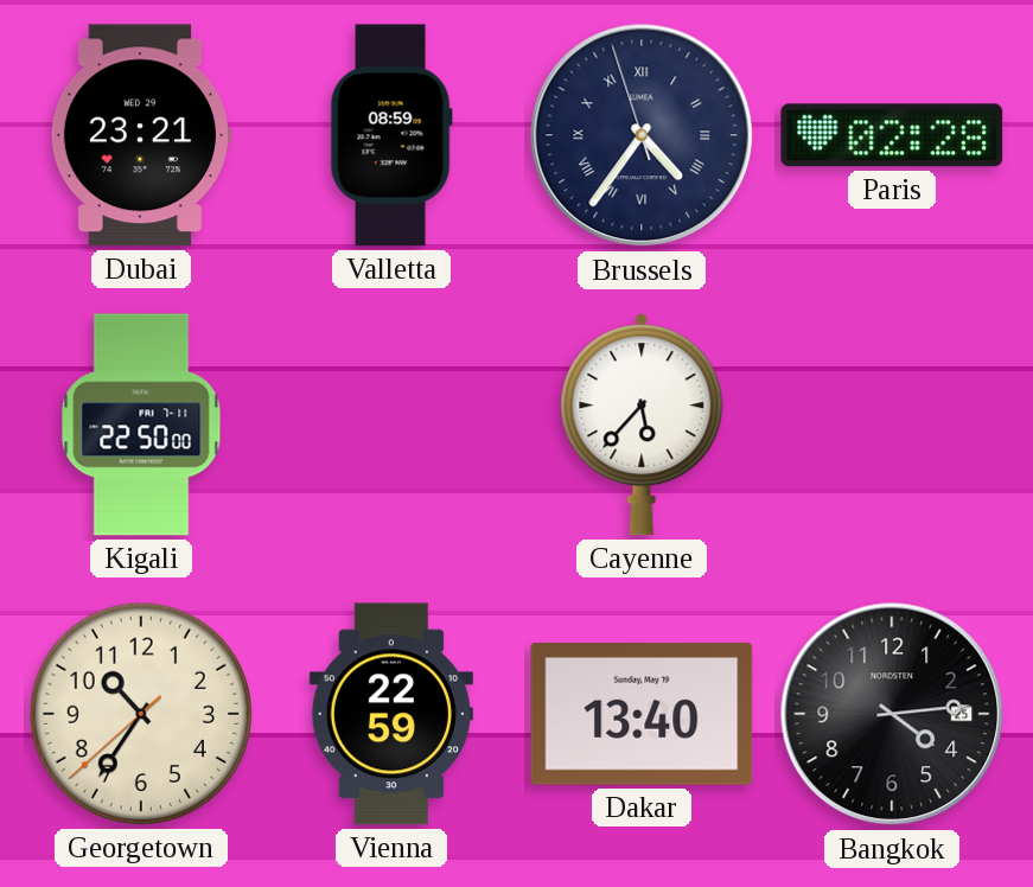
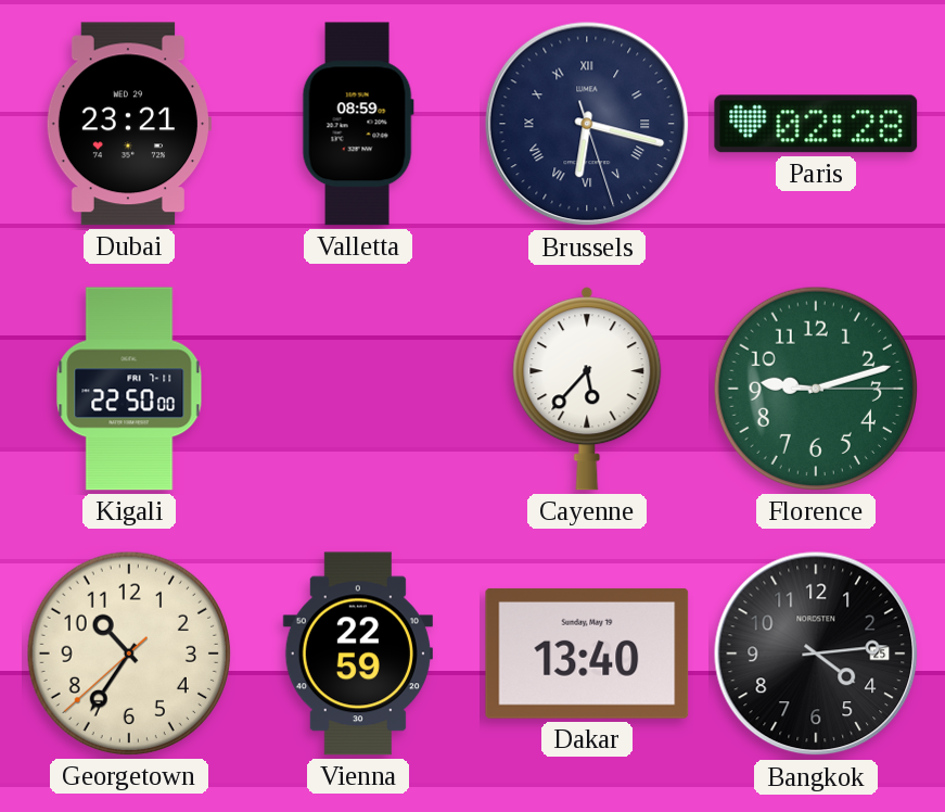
Brussels: 4:35 -> 6:17 (587, 124)
Florence: none -> 9:12 (816, 389)
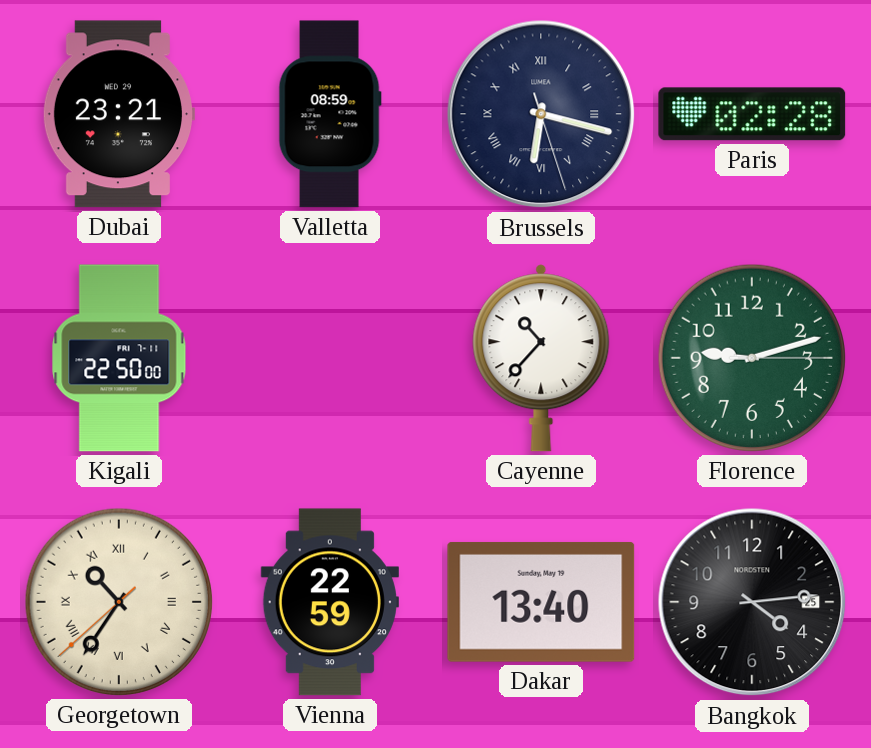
Cayenne: 5:37 -> 10:37 (541, 358)
Georgetown numerals: Arabic -> Roman (119, 602)
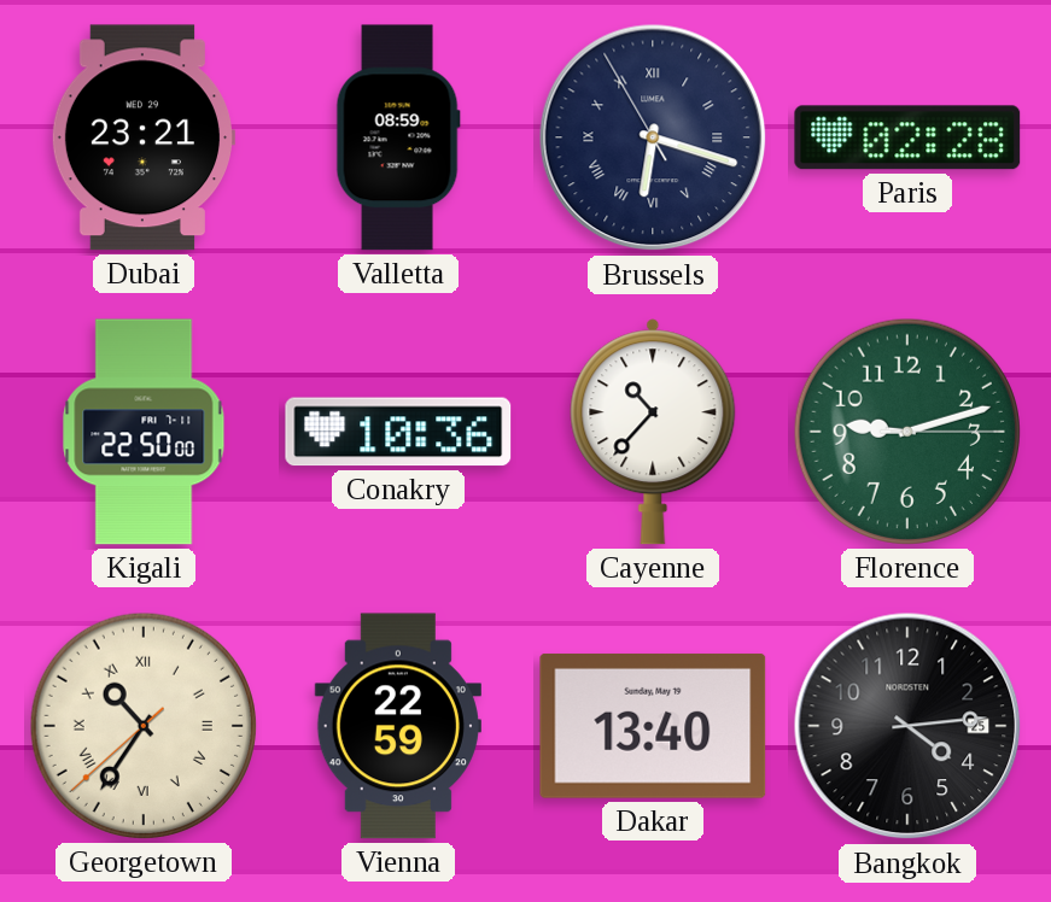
Brussels: 6:17:27 -> 6:17:55 (653, 137)
Conakry: none -> 10:36 (398, 432)
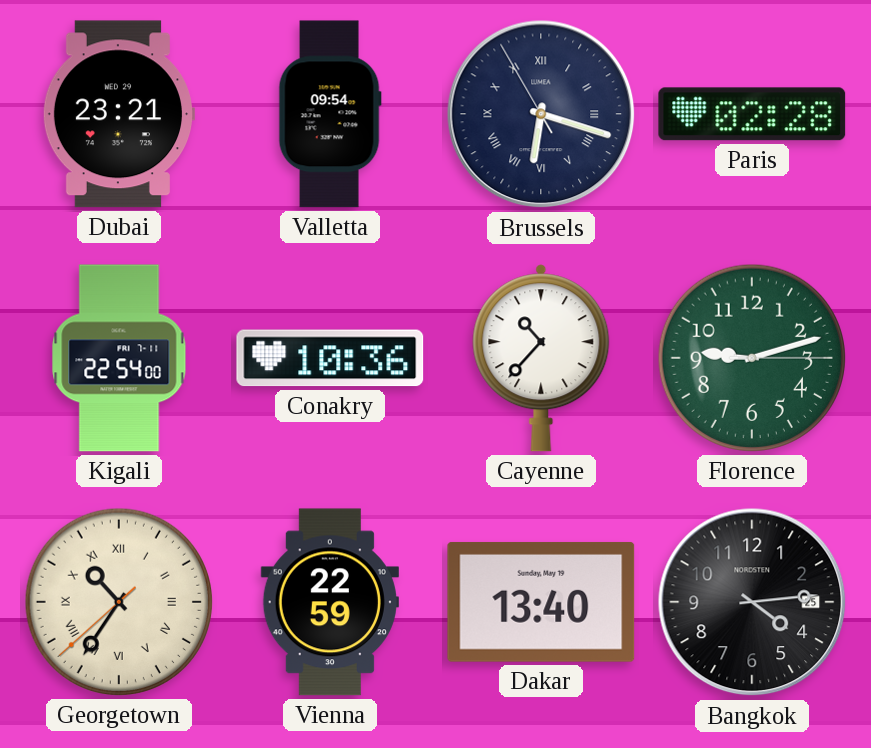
Valletta: 08:59 -> 09:54 (330, 114)
Kigali: 22:50 -> 22:54 (119, 358)
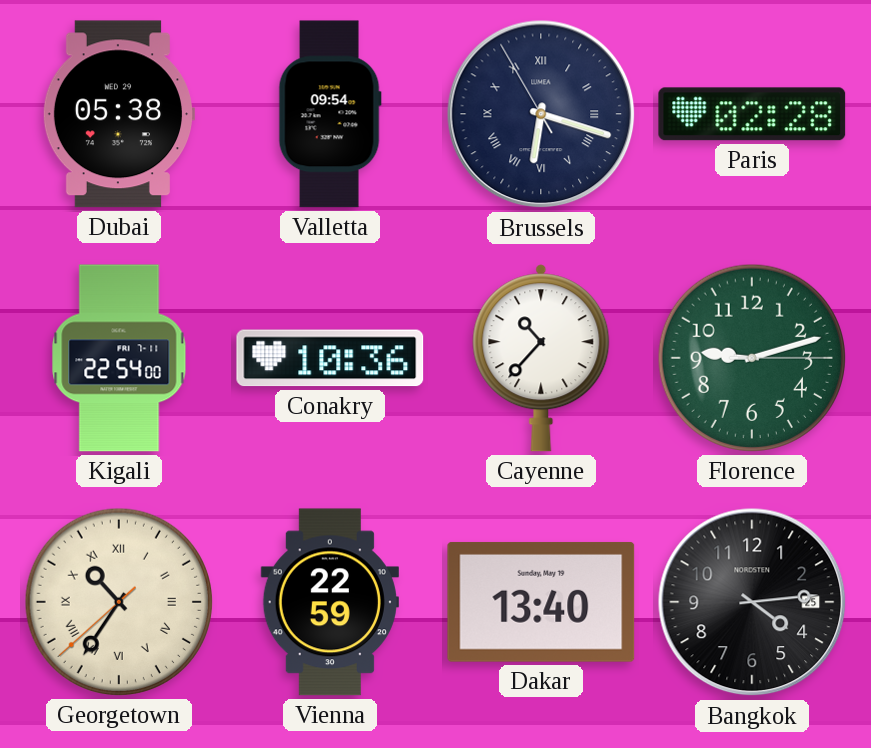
Dubai: 23:21 -> 05:38 (118, 114)
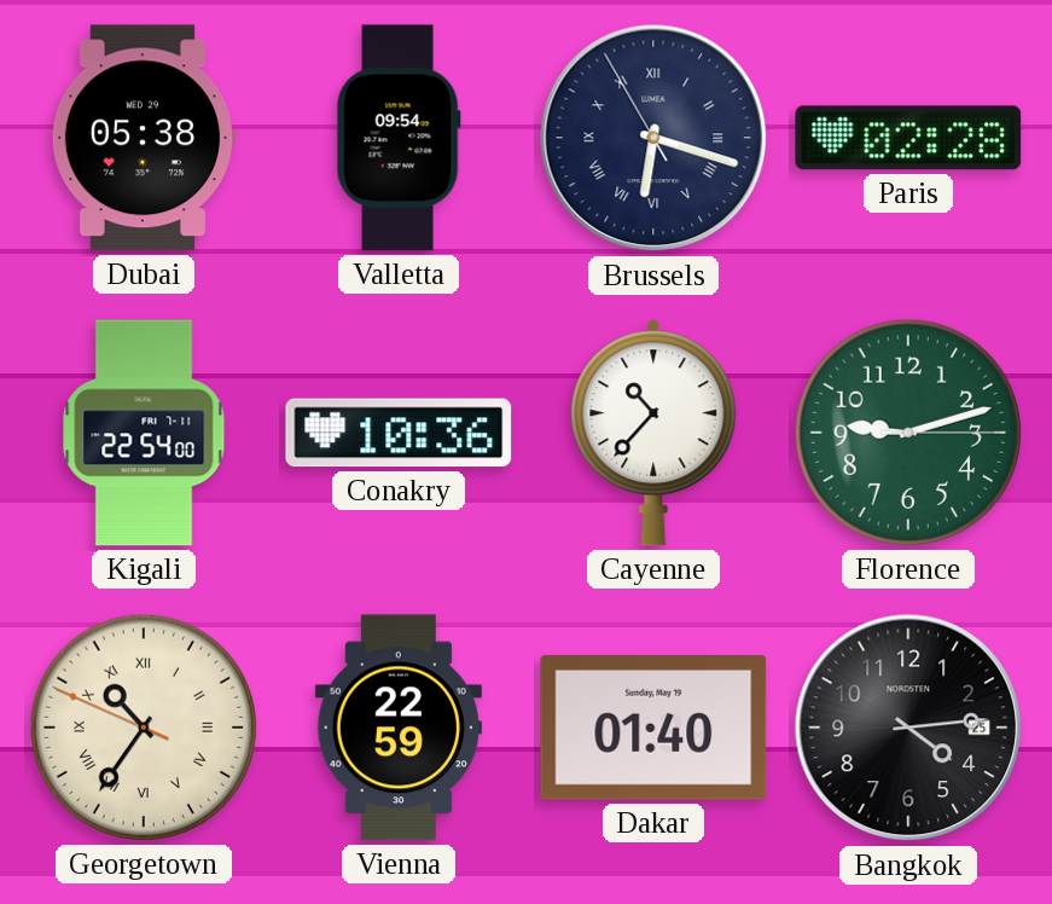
Georgetown: 10:35:38 -> 10:35:49 (144, 728)
Dakar: 13:40 -> 01:40 (653, 728)
